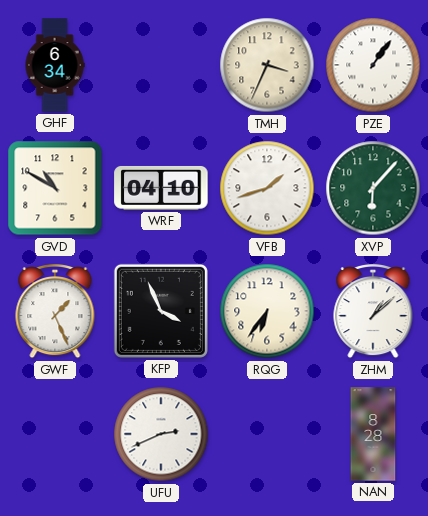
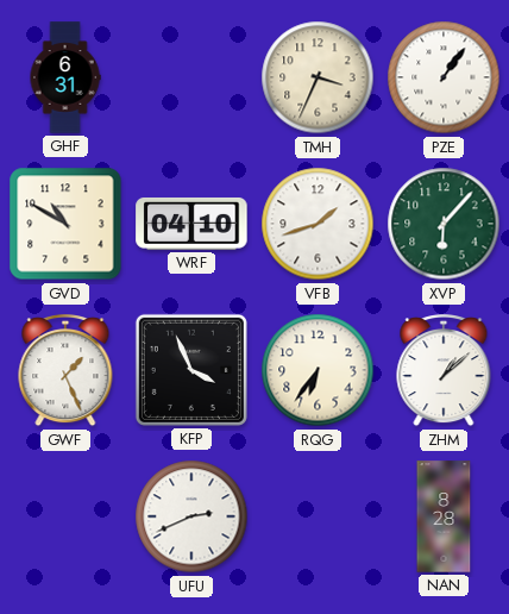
GHF: 6:34 -> 6:31 (65, 77)
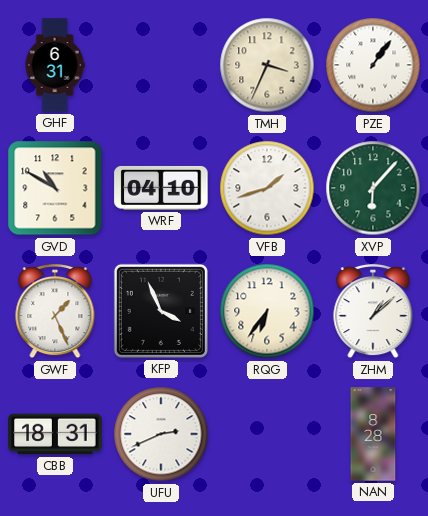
CBB: none -> 18:31 (55, 434)
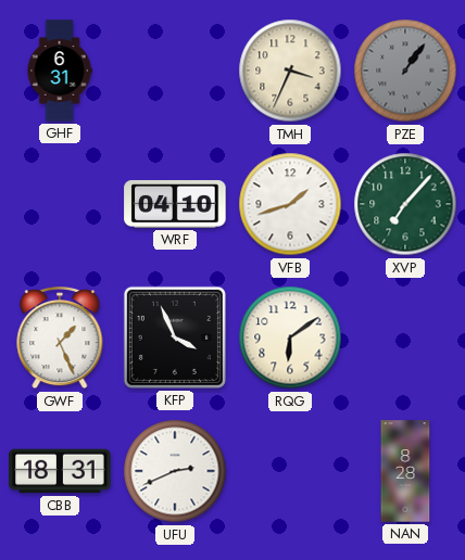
PZE dial: white -> grey (405, 71)
GVD: 10:50 -> none (55, 188)
XVP: 6:07 -> 7:07 (405, 204)
RQG: 6:36 -> 6:09 (290, 338)
ZHM: 1:08 -> none (373, 312)
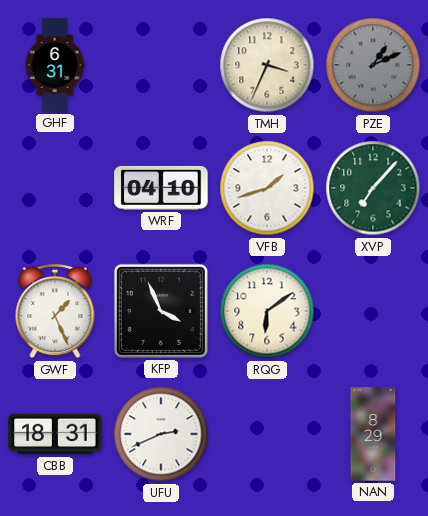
PZE: 1:06 -> 1:11 (373, 65)
NAN: 8:28 -> 8:29 (373, 434)
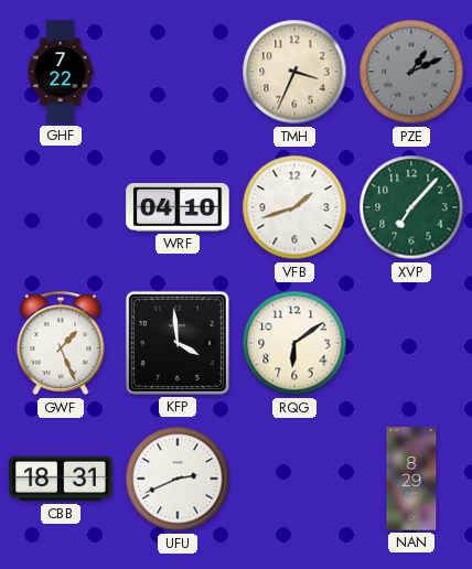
GHF: 6:31 -> 7:22 (61, 72)
KFP: 3:56 -> 3:59 (178, 343)
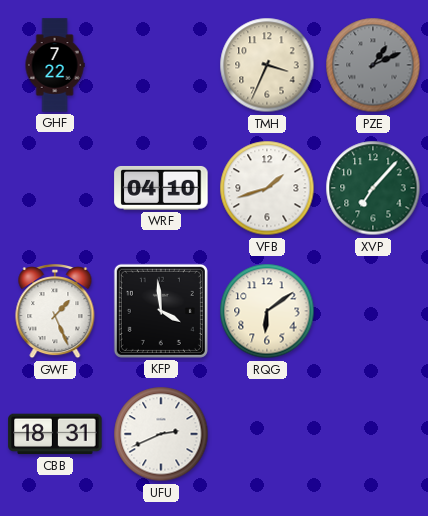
NAN: 8:29 -> none (411, 479)
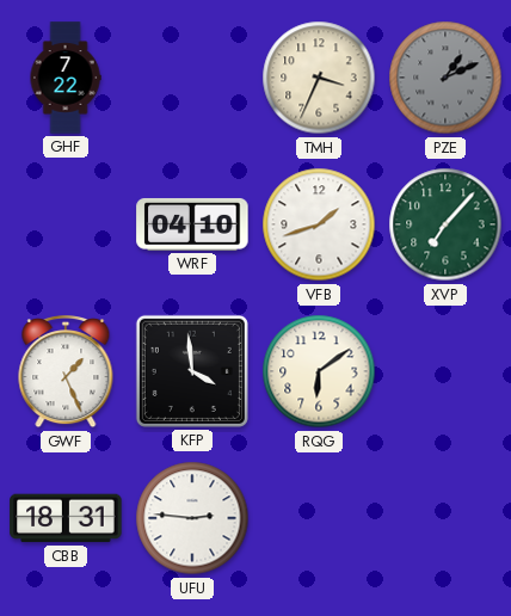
UFU: 2:41 -> 2:46 (192, 518)
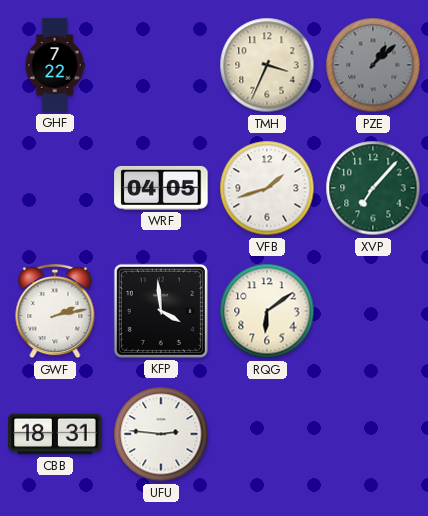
PZE: 1:11 -> 1:08 (373, 65)
WRF: 04:10 -> 04:05 (161, 188)
GWF: 1:26 -> 2:13 (55, 312)
